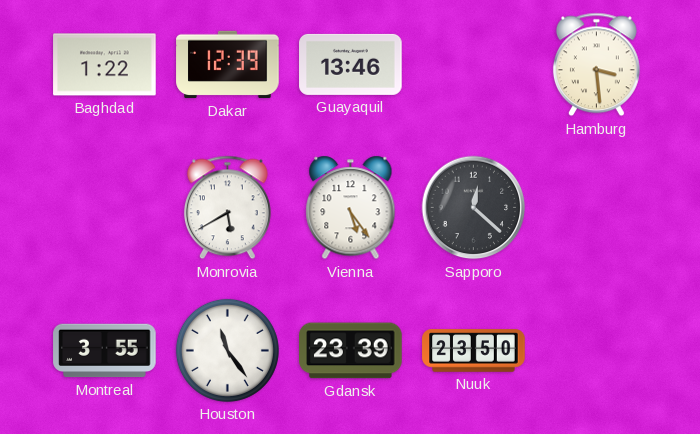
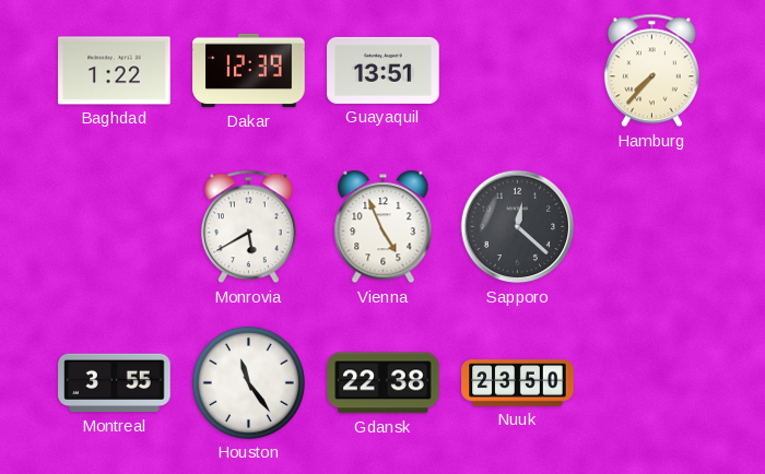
Guayaquil: 13:46 -> 13:51 (384, 70)
Hamburg: 3:29 -> 7:37 (651, 71)
Vienna: 5:24 -> 4:56 (384, 227)
Gdansk: 23:39 -> 22:38 (384, 383)
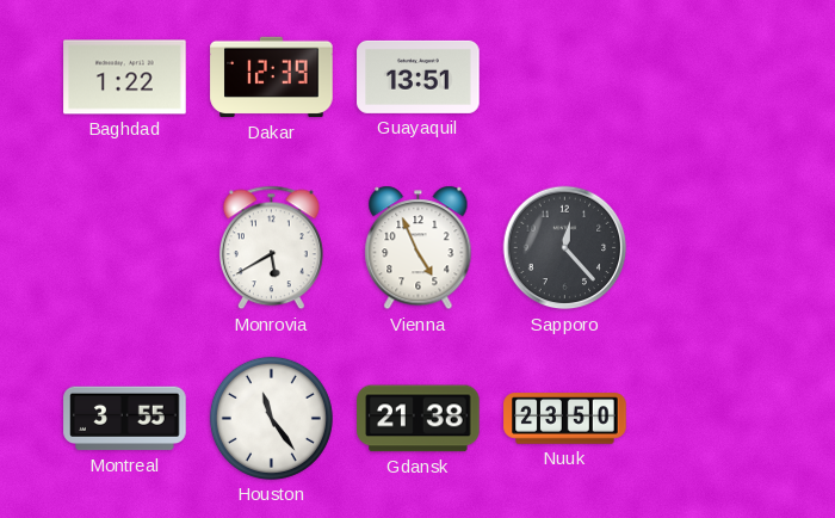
Hamburg: 7:37 -> none (651, 71)
Sapporo: 12:22 -> 12:23 (565, 248)
Gdansk: 22:38 -> 21:38 (419, 419)
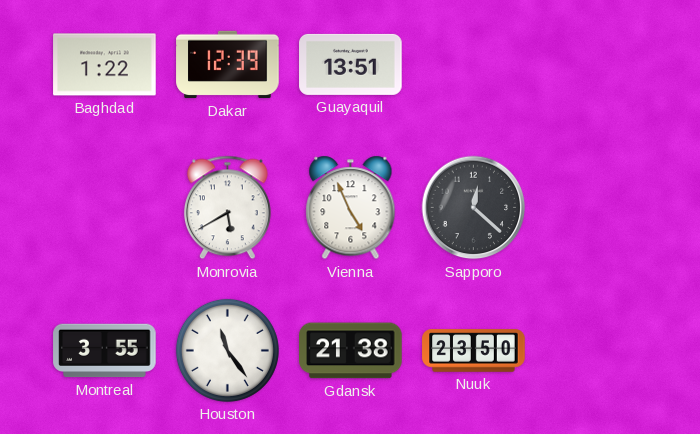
Sapporo: 12:23 -> 12:22 (474, 208)
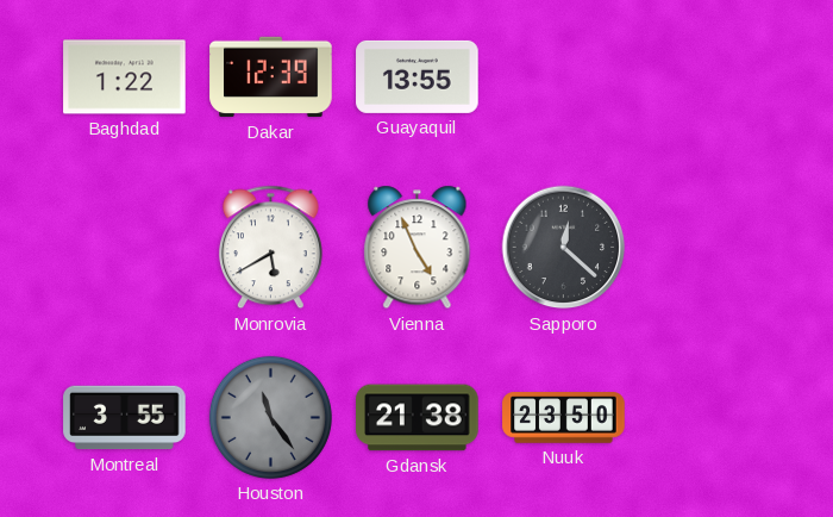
Guayaquil: 13:51 -> 13:55 (418, 76)
Houston dial: white -> grey (270, 417)
